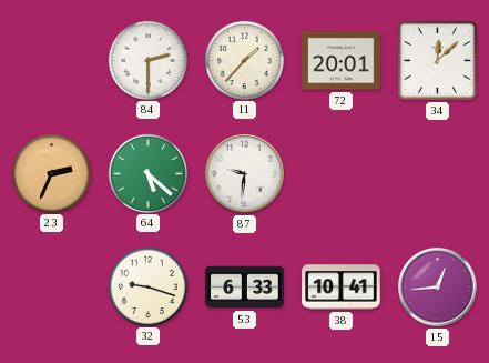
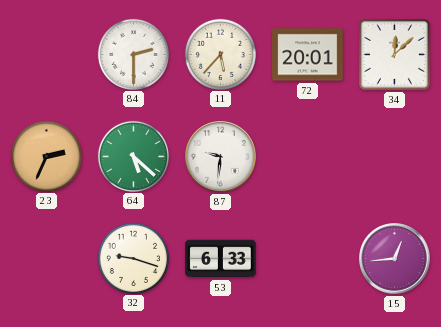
11: 1:37 -> 5:37 (220, 54)
38: 10:41 -> none (342, 288)
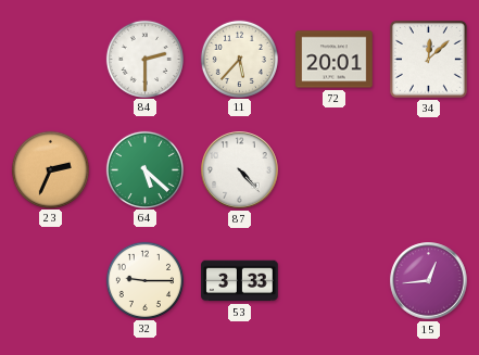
87: 9:31 -> 4:23 (240, 170)
32: 9:18 -> 9:15 (144, 280)
53: 6:33 -> 3:33 (240, 281)
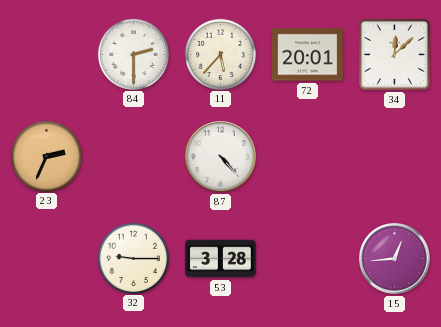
64: 5:22 -> none (144, 169)
53: 3:33 -> 3:28 (221, 259)
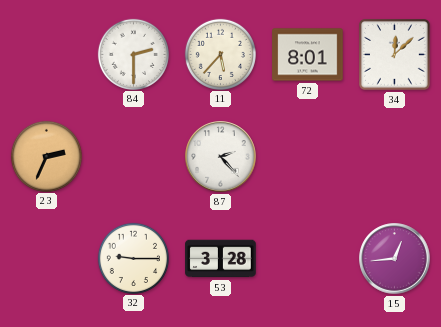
72: 20:01 -> 8:01 (308, 55)
87: 4:23 -> 2:23 (221, 157)
